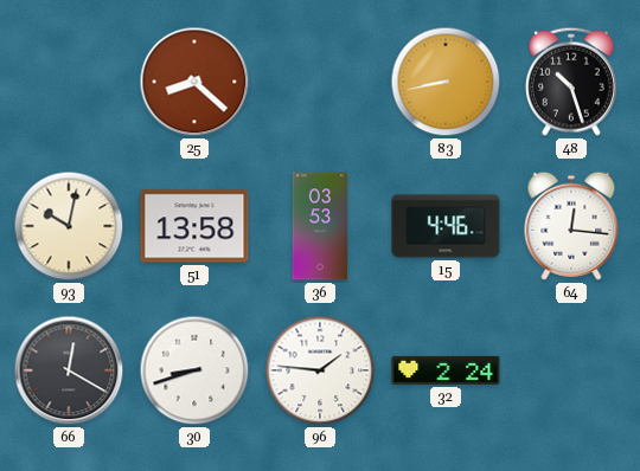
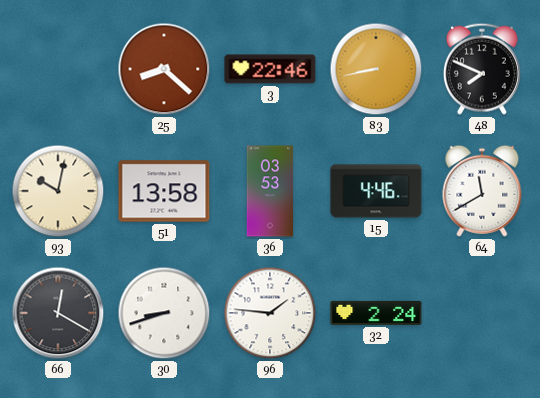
3: none -> 22:46 (270, 69)
48: 10:27 -> 7:49 (482, 69)
64: 12:16 -> 11:40 (482, 191)
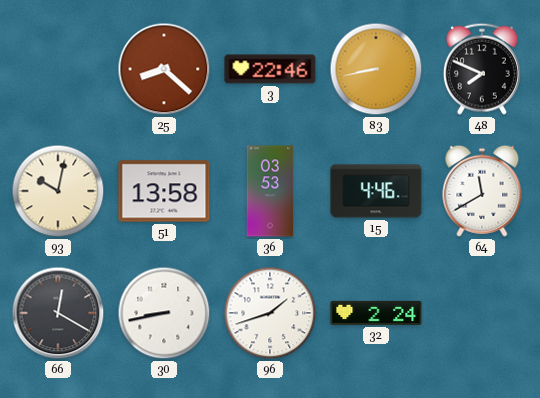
30: 8:42 -> 8:43 (164, 313)
96: 1:46 -> 1:42 (270, 313)
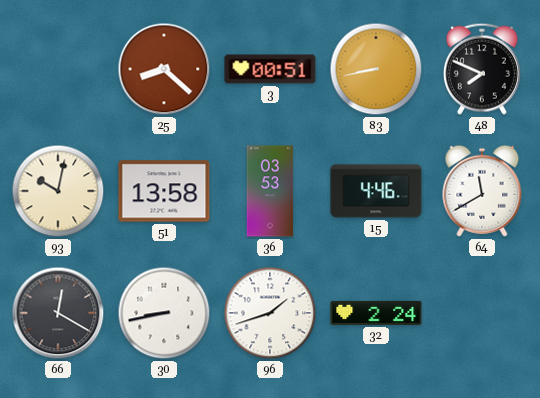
3: 22:46 -> 00:51 (270, 69)
